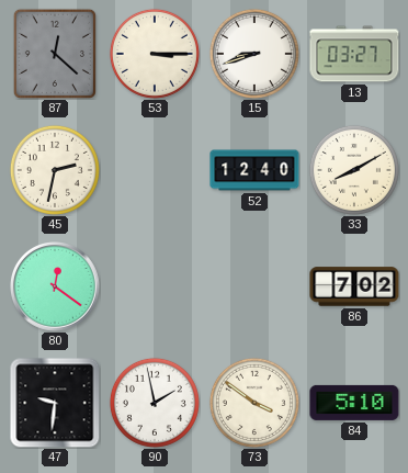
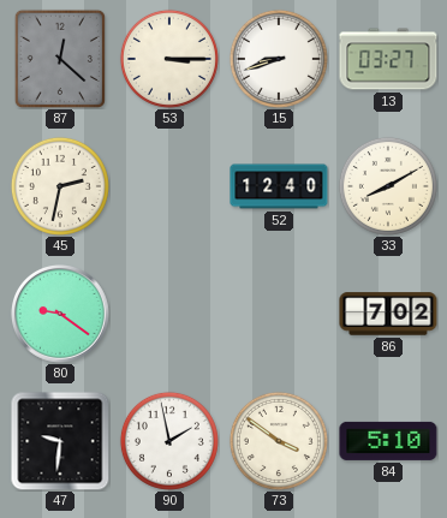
80: 12:21 -> 9:21 (61, 315)
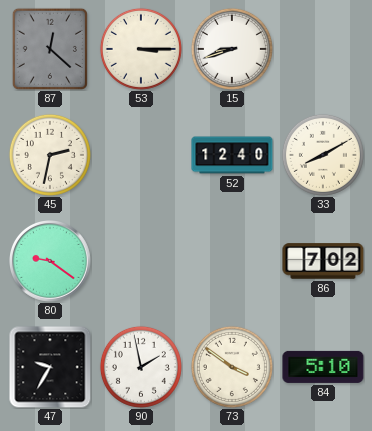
13: 03:27 -> none (388, 59)
47: 9:31 -> 9:35 (50, 367)
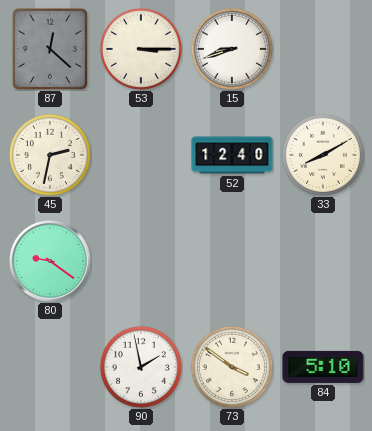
86: 7:02 -> none (323, 261)
47: 9:35 -> none (50, 367)
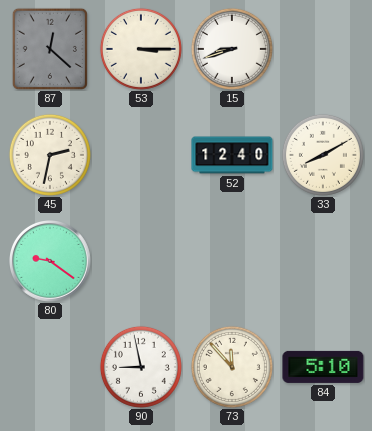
90: 1:58 -> 8:58 (141, 367)
73: 3:51 -> 11:53 (232, 367)
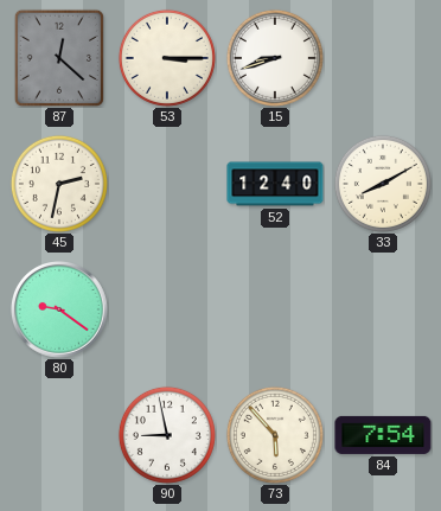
73: 11:53 -> 5:53 (275, 435)
84: 5:10 -> 7:54 (383, 435)
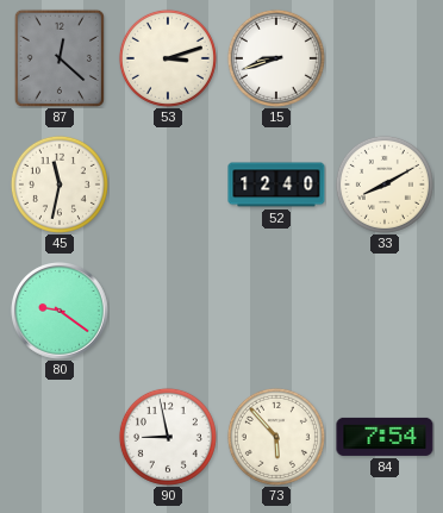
53: 3:15 -> 3:12 (168, 58)
45: 2:32 -> 11:32 (60, 184)
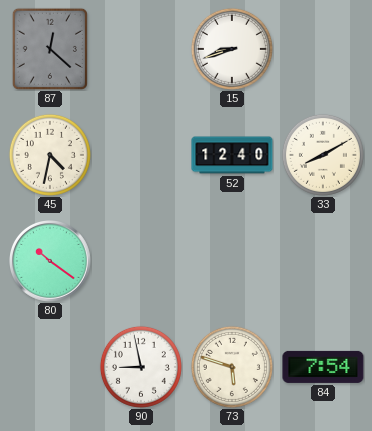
53: 3:12 -> none (168, 58)
45: 11:32 -> 4:32 (50, 155)
80: 9:21 -> 10:21 (51, 262)
73: 5:53 -> 5:48 (232, 367)
